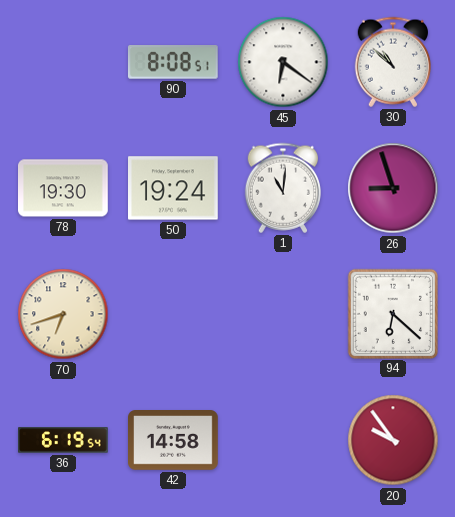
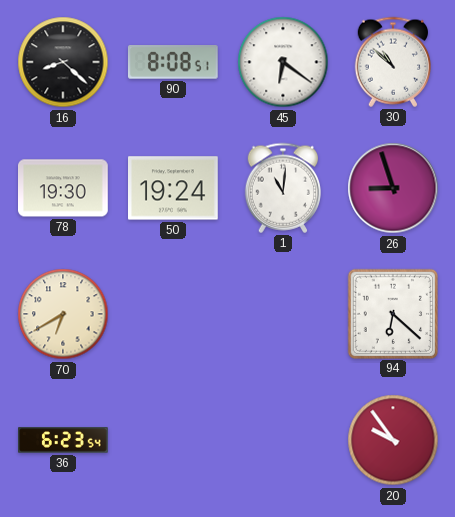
16: none -> 8:22 (63, 62)
70: 6:42 -> 6:40 (63, 314)
36: 6:19 -> 6:23 (63, 440)
42: 14:58 -> none (173, 441)
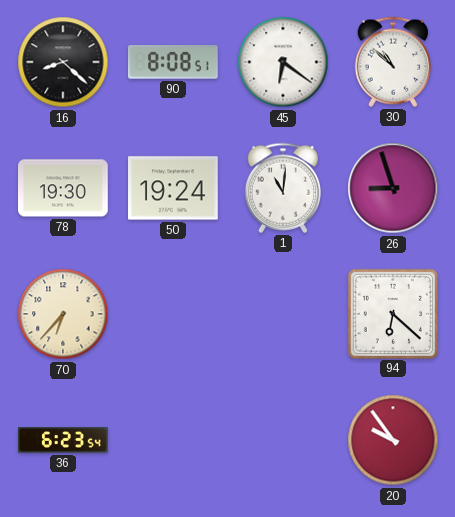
70: 6:40 -> 6:37 (63, 314)
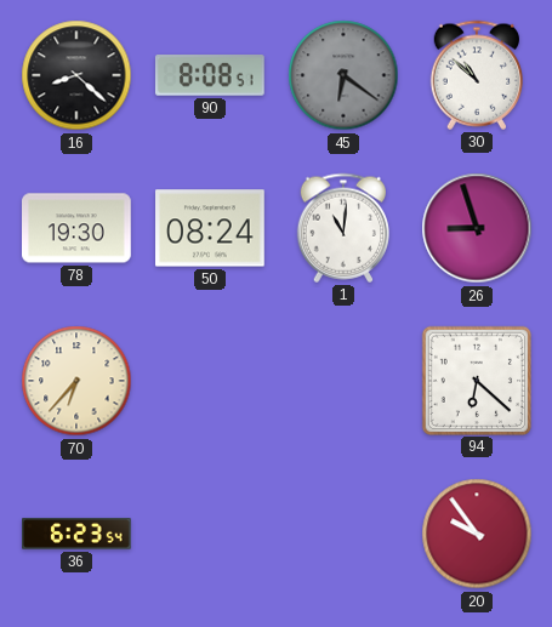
45 dial: white -> grey (343, 75)
50: 19:24 -> 08:24 (211, 228)
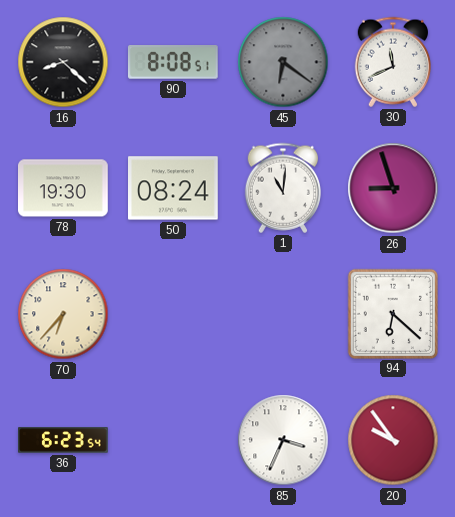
30: 10:52 -> 11:41 (392, 62)
85: none -> 3:34 (283, 440)
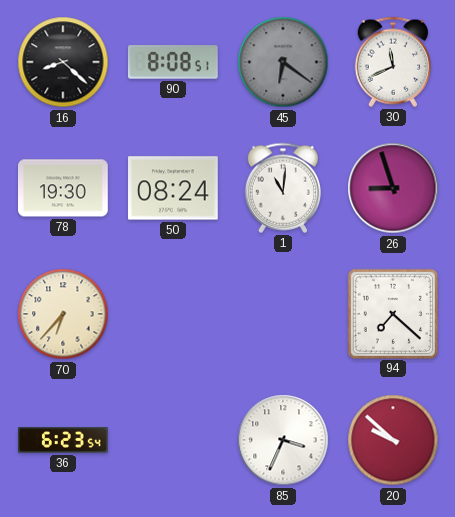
94: 6:22 -> 7:22 (392, 313)
20: 9:54 -> 9:52 (393, 440)
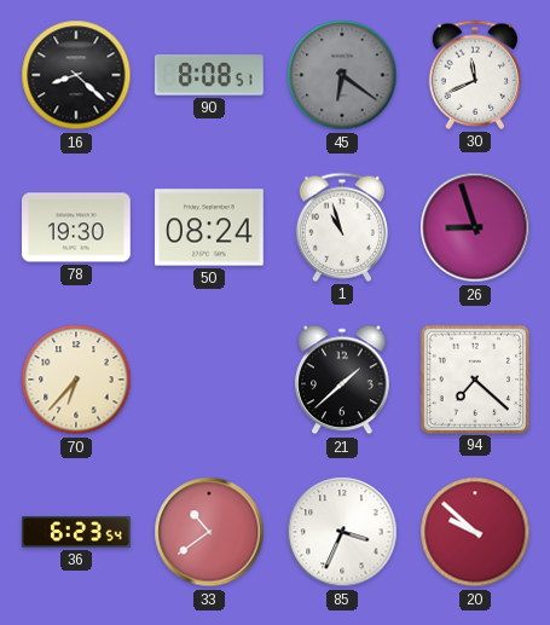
1: 11:01 -> 10:57 (341, 227)
21: none -> 1:38 (342, 380)
33: none -> 10:39 (209, 532)
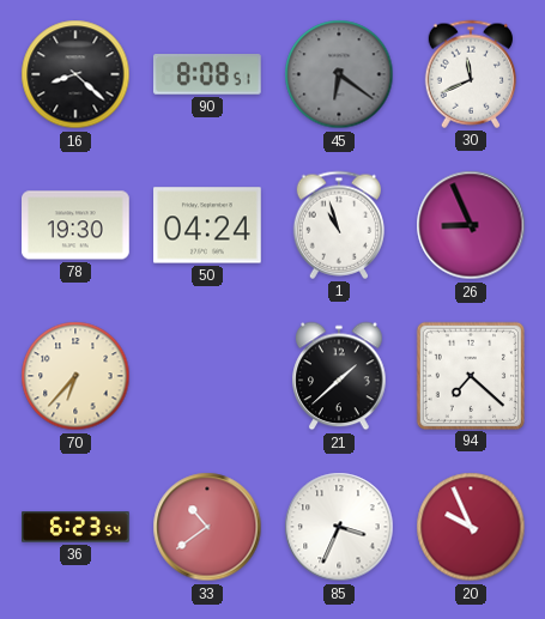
50: 08:24 -> 04:24 (208, 225)
26: 8:57 -> 8:56 (471, 225)
20: 9:52 -> 9:56 (471, 527)
